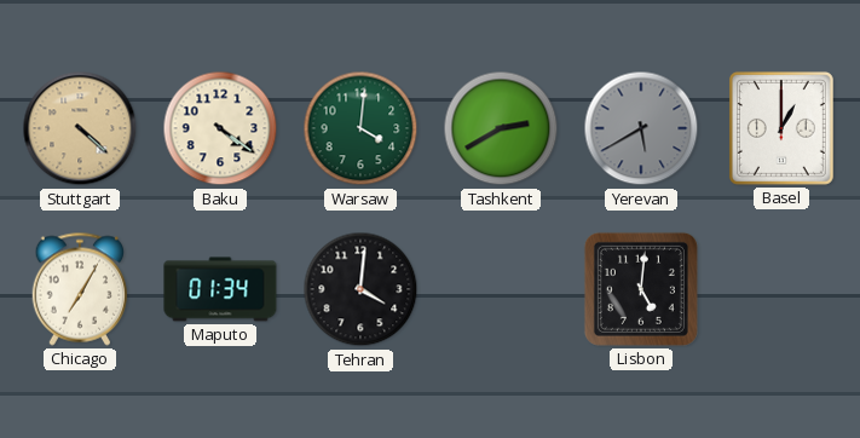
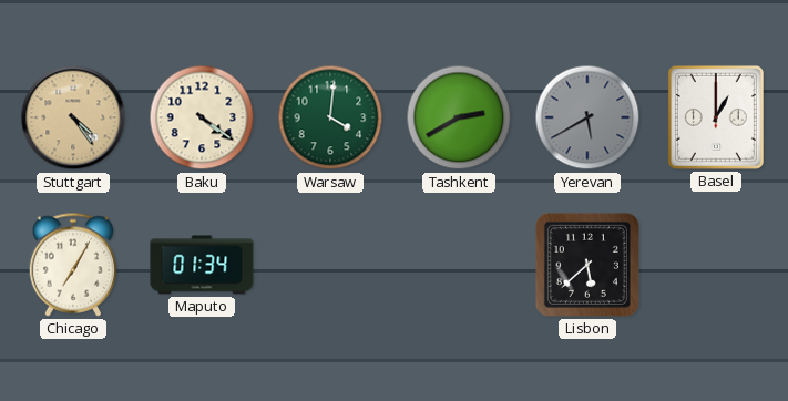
Stuttgart: 4:22 -> 4:24 (73, 117)
Tehran: 4:01 -> none (360, 289)
Lisbon: 5:01 -> 5:38 (587, 265)
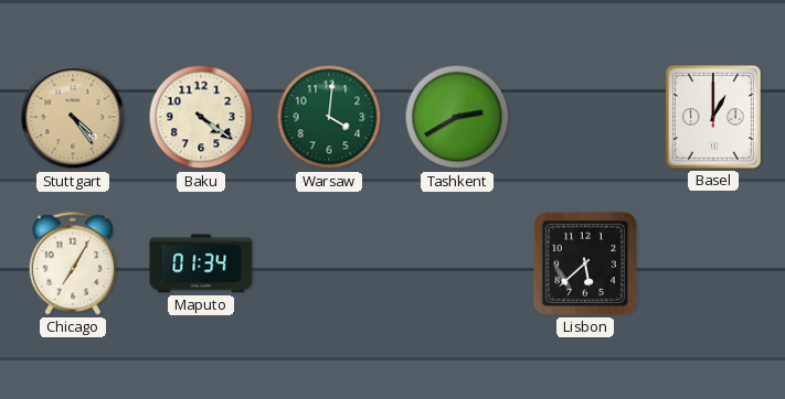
Yerevan: 5:40 -> none (587, 117)
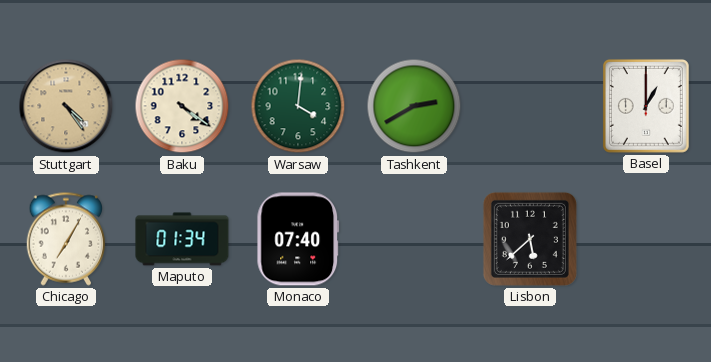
Monaco: none -> 07:40 (298, 239)
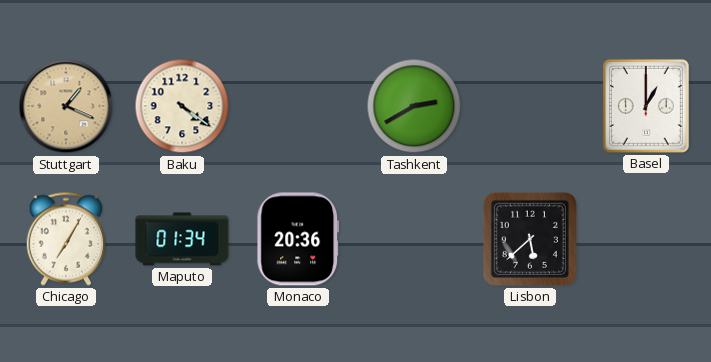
Stuttgart: 4:24 -> 1:19 (66, 106)
Warsaw: 4:01 -> none (298, 106)
Monaco: 07:40 -> 20:36 (298, 239)
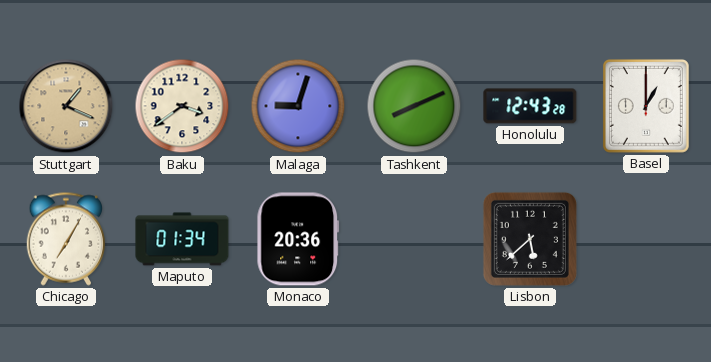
Baku: 4:21 -> 3:39 (182, 106)
Malaga: none -> 9:03 (298, 106)
Tashkent: 2:40 -> 8:11 (414, 106)
Honolulu: none -> 12:43 (530, 106)
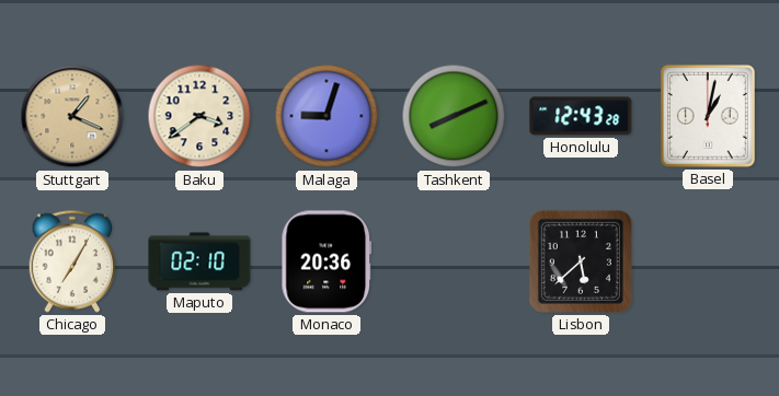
Basel: 1:00 -> 1:02 (708, 116)
Maputo: 01:34 -> 02:10 (199, 261)
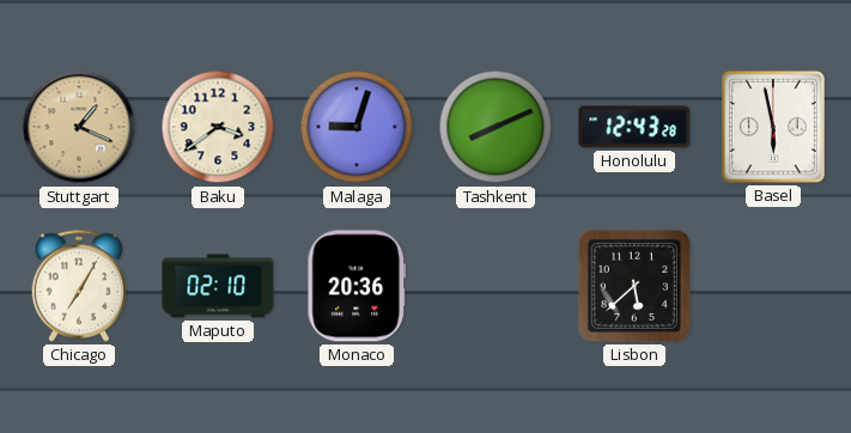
Basel: 1:02 -> 5:58 (773, 127)
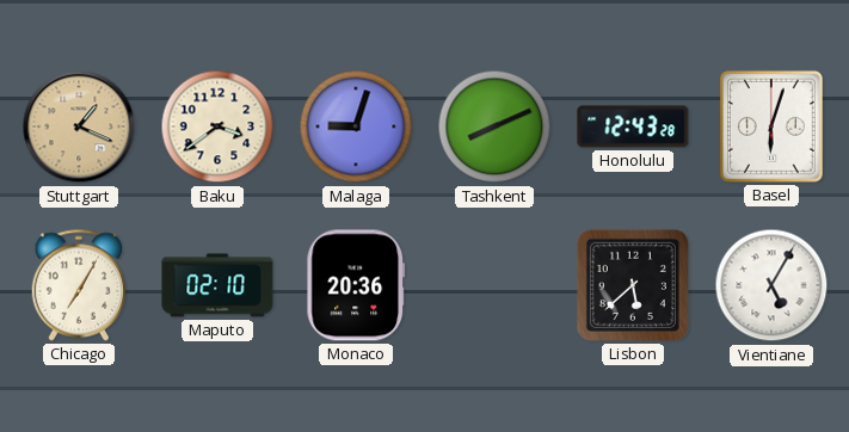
Basel: 5:58 -> 6:03 (771, 126)
Vientiane: none -> 5:05 (771, 285)
